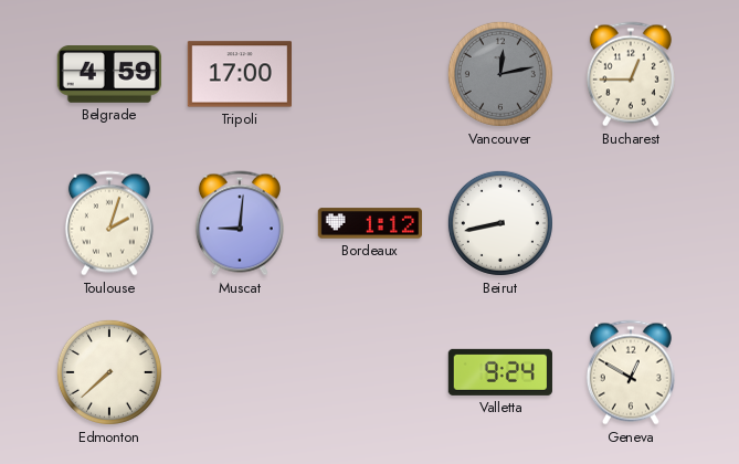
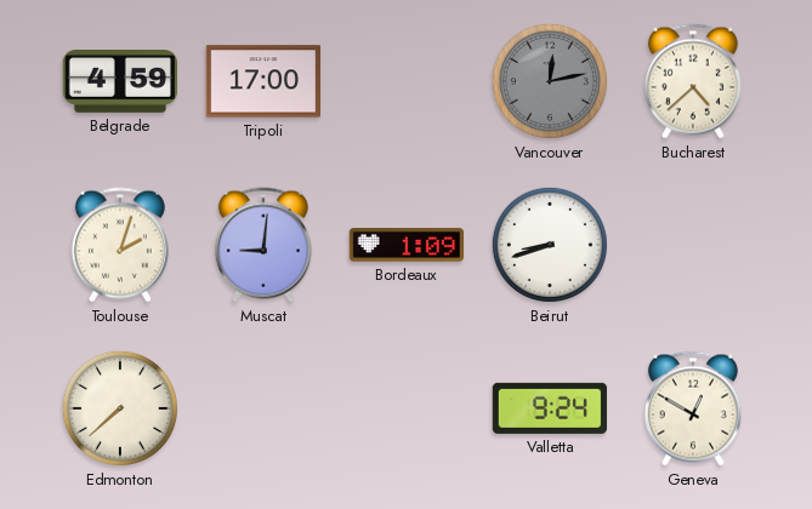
Bucharest: 12:45 -> 4:38 (693, 81)
Bordeaux: 1:12 -> 1:09 (405, 245)
Beirut: 8:43 -> 8:42 (550, 245)
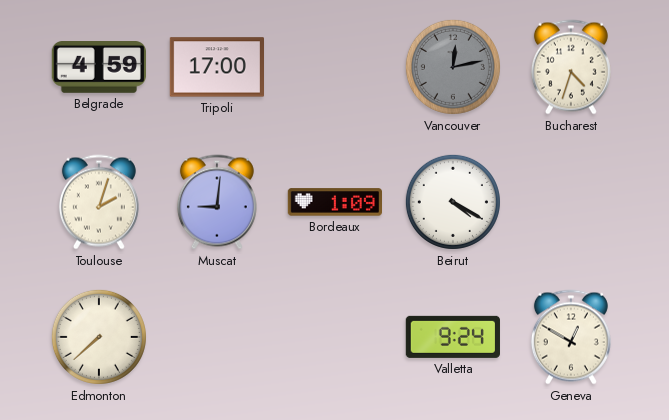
Bucharest: 4:38 -> 4:33 (571, 67)
Beirut: 8:42 -> 4:20 (453, 202)
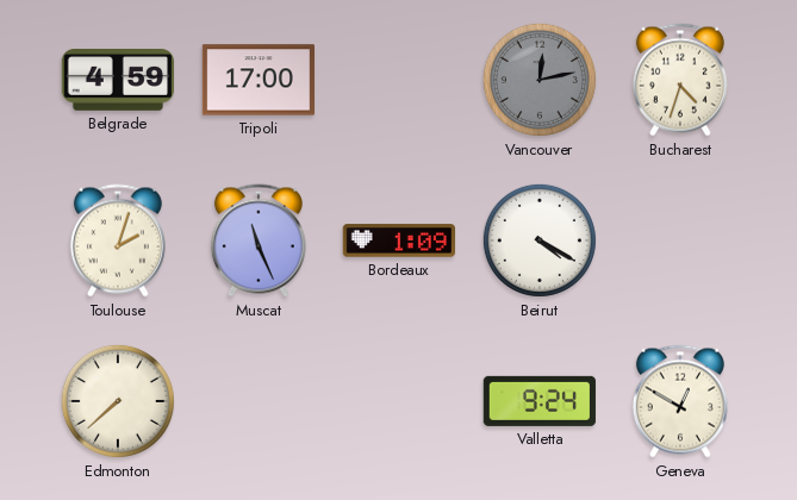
Muscat: 9:01 -> 11:26 (259, 240)
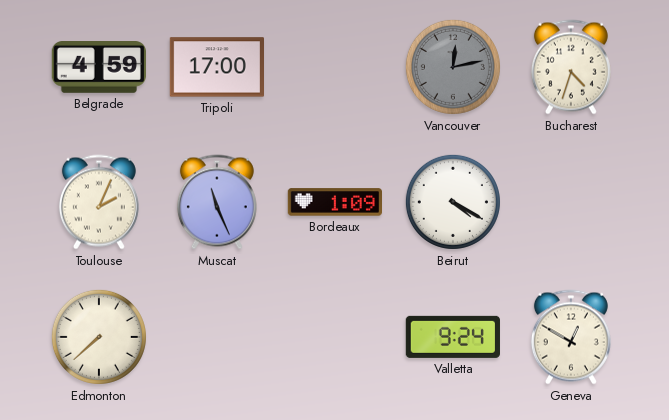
Toulouse: 2:03 -> 2:04 (99, 202)
